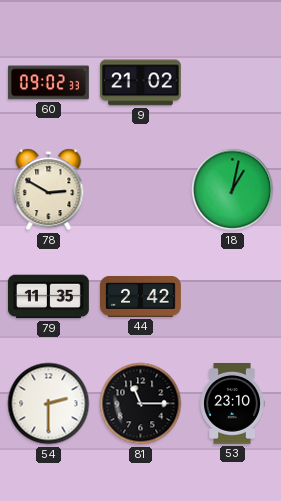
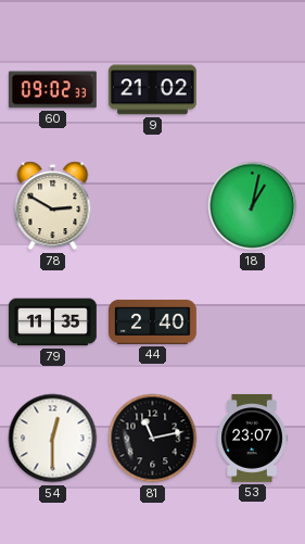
44: 2:42 -> 2:40 (153, 321)
54: 2:30 -> 12:30 (53, 439)
81: 11:15 -> 11:13 (153, 439)
53: 23:10 -> 23:07 (252, 438)
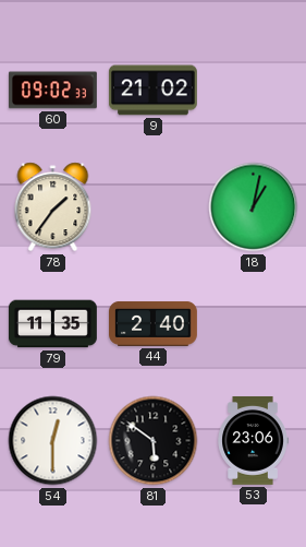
78: 2:50 -> 1:36 (53, 207)
81: 11:13 -> 5:51 (154, 441)
53: 23:07 -> 23:06 (253, 440)
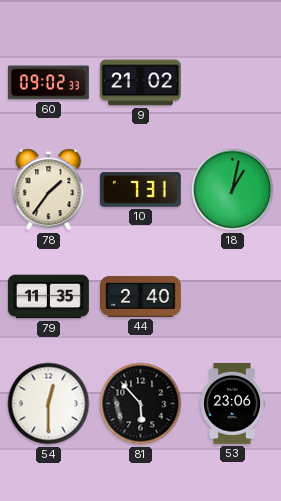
10: none -> 7:31 (140, 190)
81: 5:51 -> 5:53 (141, 404)
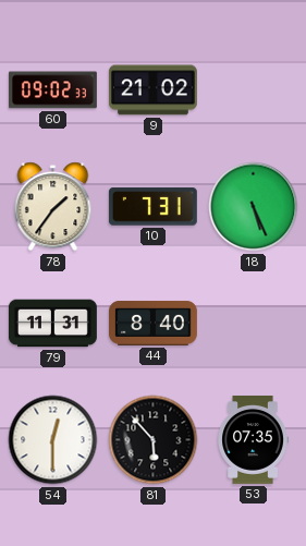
18: 1:02 -> 5:26 (254, 207)
79: 11:35 -> 11:31 (53, 324)
44: 2:40 -> 8:40 (154, 323)
53: 23:06 -> 07:35 (253, 439)
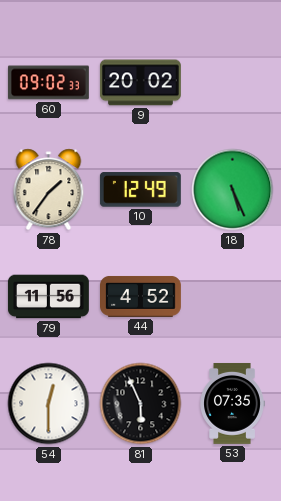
9: 21:02 -> 20:02 (140, 83)
10: 7:31 -> 12:49 (140, 190)
79: 11:31 -> 11:56 (49, 297)
44: 8:40 -> 4:52 (141, 296)
81: 5:53 -> 5:56 (141, 404)
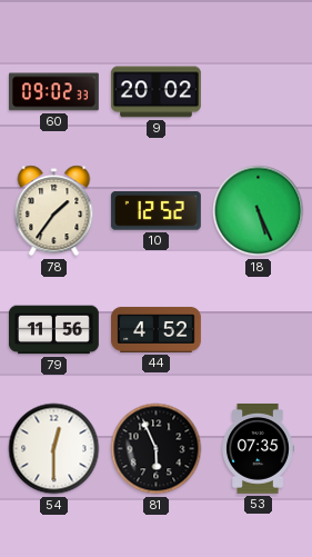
10: 12:49 -> 12:52 (155, 211)
